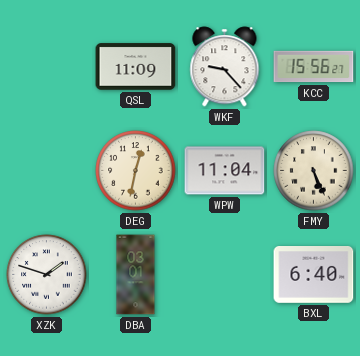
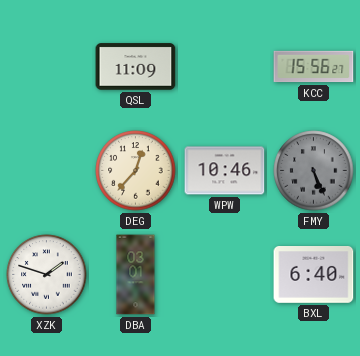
WKF: 9:23 -> none (225, 67)
DEG: 12:32 -> 12:37 (136, 171)
WPW: 11:04 -> 10:46 (225, 171)
FMY dial: cream -> grey (314, 171)
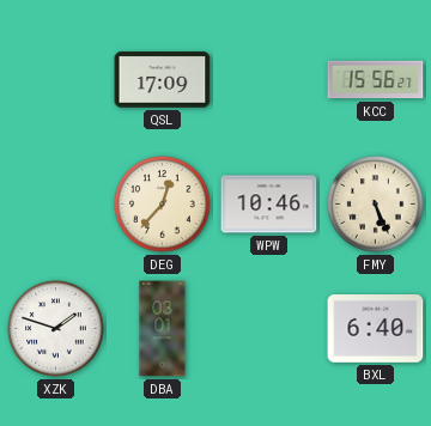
QSL: 11:09 -> 17:09 (163, 80)
FMY dial: grey -> cream (376, 205)
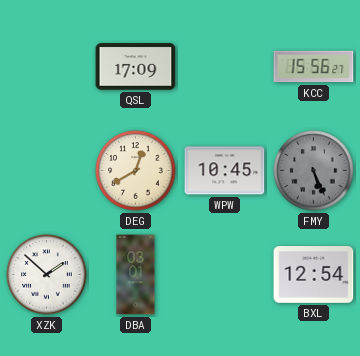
DEG: 12:37 -> 12:40 (136, 171)
WPW: 10:46 -> 10:45 (225, 171)
FMY dial: cream -> grey (314, 171)
XZK: 1:48 -> 1:52 (47, 275)
BXL: 6:40 -> 12:54 (314, 275)
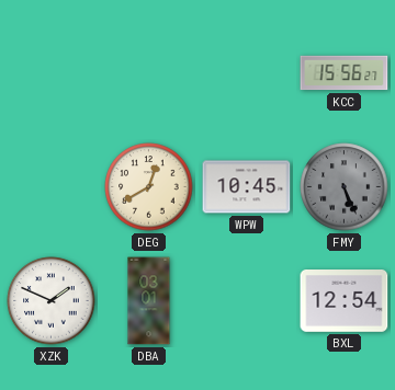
QSL: 17:09 -> none (136, 67)
XZK: 1:52 -> 1:49 (52, 301)
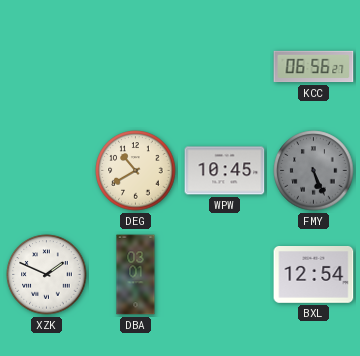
KCC: 15:56 -> 06:56 (314, 67)
DEG: 12:40 -> 10:40 (136, 171)
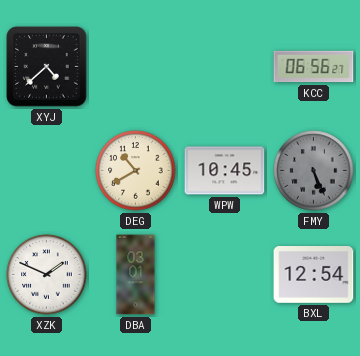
XYJ: none -> 4:38 (47, 67)
